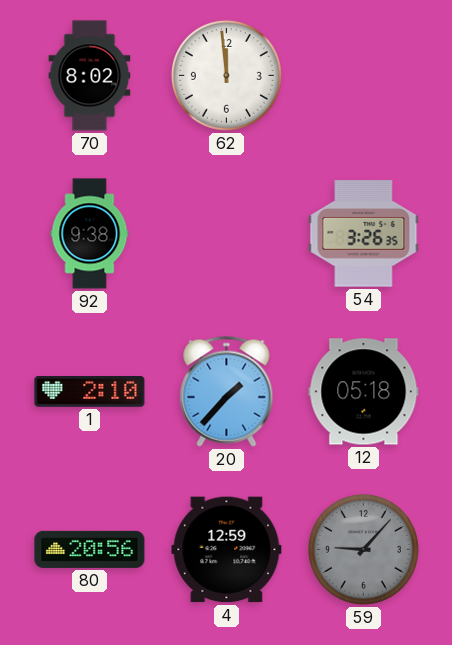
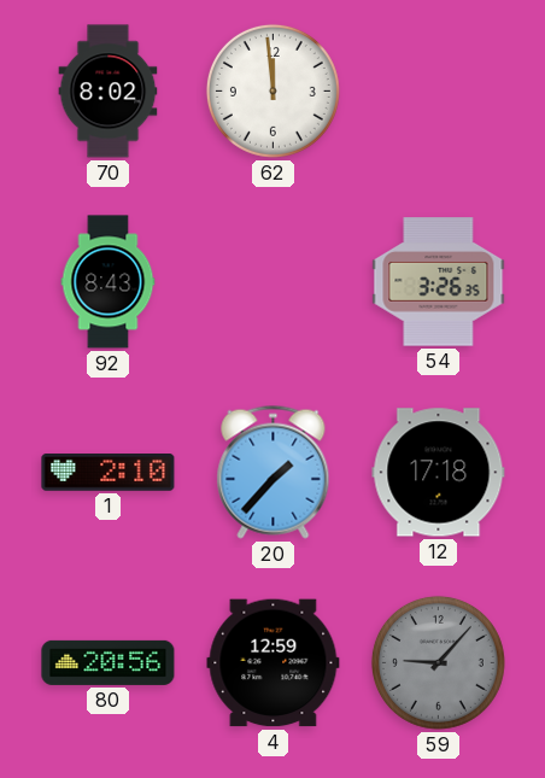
92: 9:38 -> 8:43 (109, 282)
12: 05:18 -> 17:18 (439, 473)
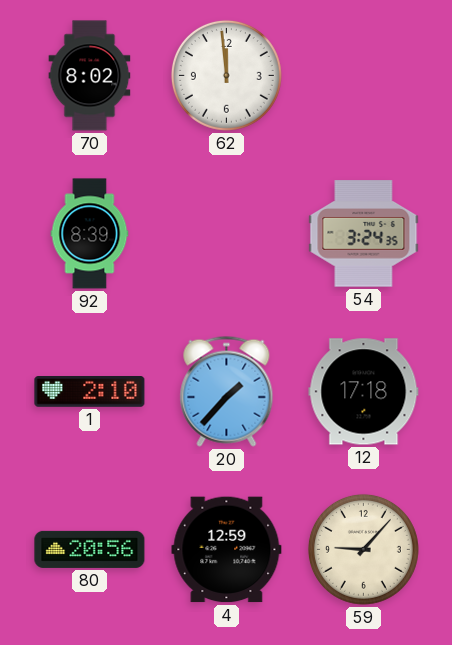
92: 8:43 -> 8:39 (90, 234)
54: 3:26 -> 3:24 (364, 234)
59 dial: grey -> cream (363, 549)
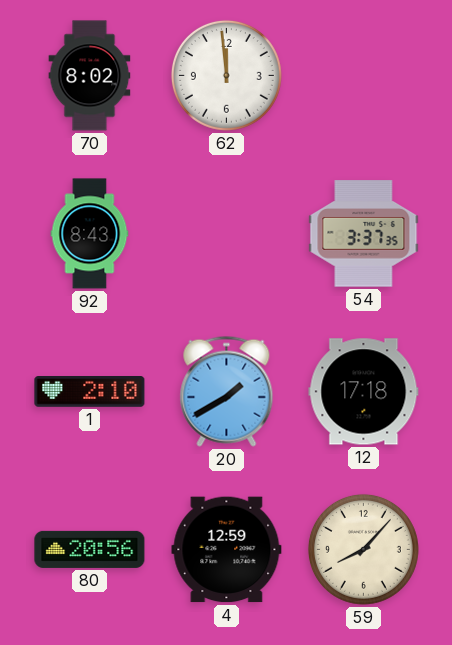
92: 8:39 -> 8:43 (90, 234)
54: 3:24 -> 3:37 (364, 234)
20: 1:37 -> 1:40 (227, 391)
59: 9:07 -> 8:07 (363, 549)
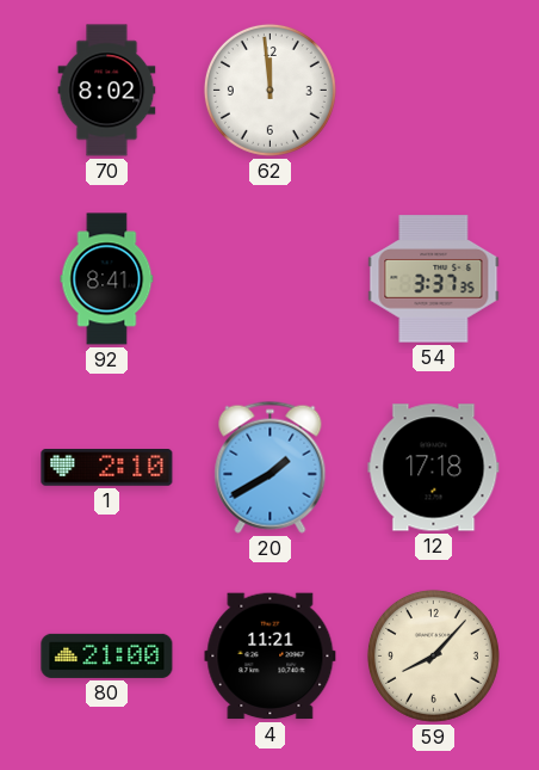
92: 8:43 -> 8:41 (107, 279)
80: 20:56 -> 21:00 (107, 655)
4: 12:59 -> 11:21 (271, 657)
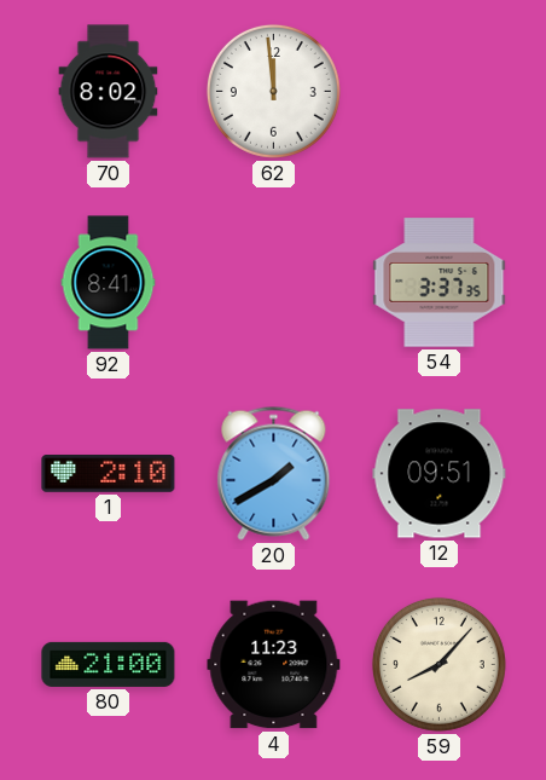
12: 17:18 -> 09:51 (440, 474)
4: 11:21 -> 11:23 (274, 665)
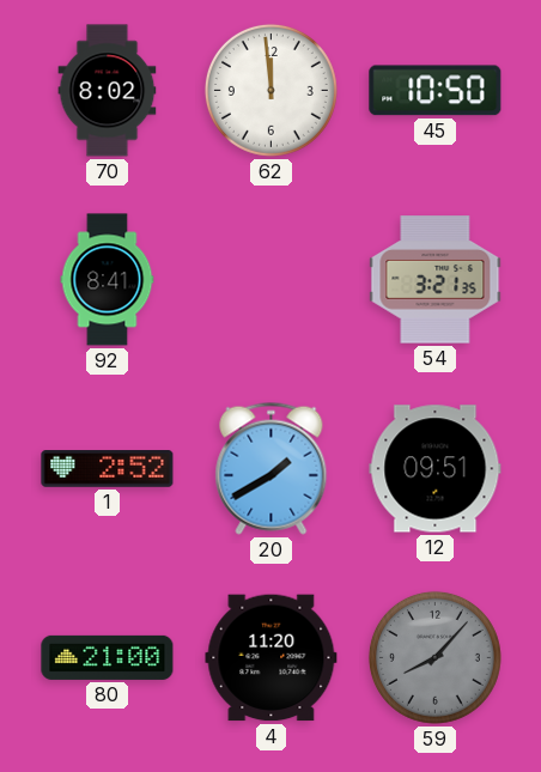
45: none -> 10:50 (436, 91)
54: 3:37 -> 3:21 (436, 280)
1: 2:10 -> 2:52 (108, 469)
4: 11:23 -> 11:20 (272, 658)
59 dial: cream -> grey (434, 657)
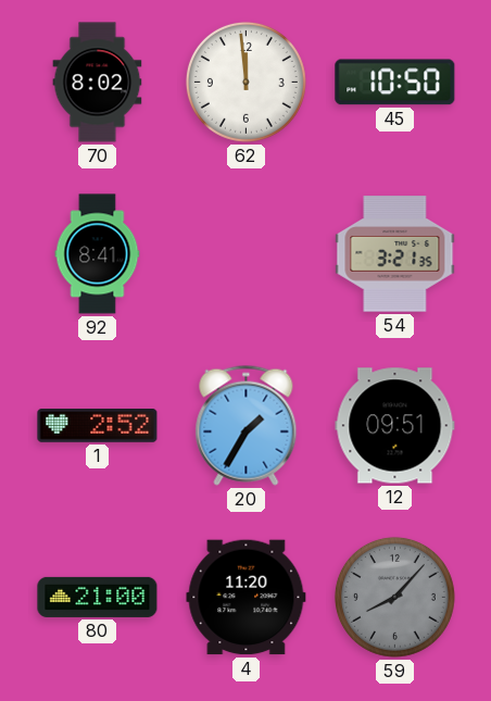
20: 1:40 -> 1:35 (247, 425)
